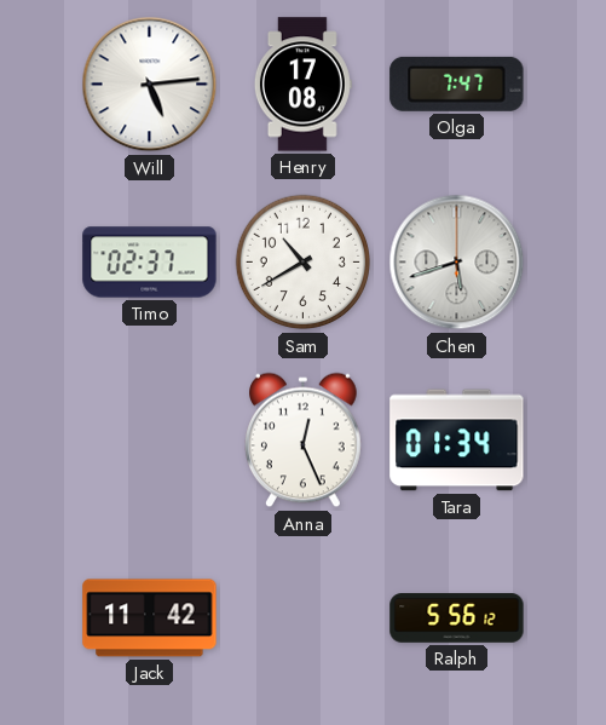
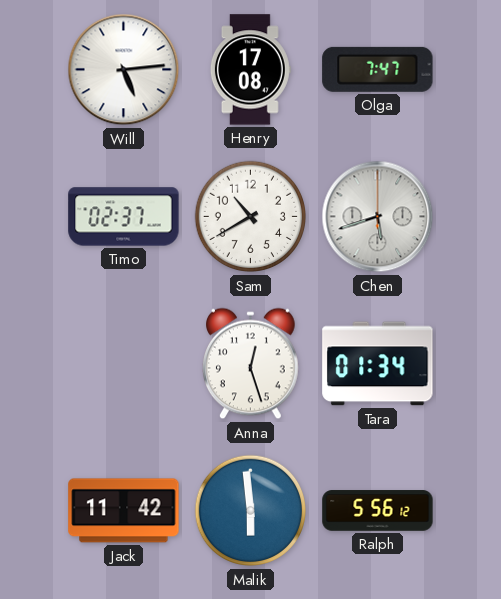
Anna: 12:26 -> 12:27 (251, 364)
Malik: none -> 5:59 (251, 511)
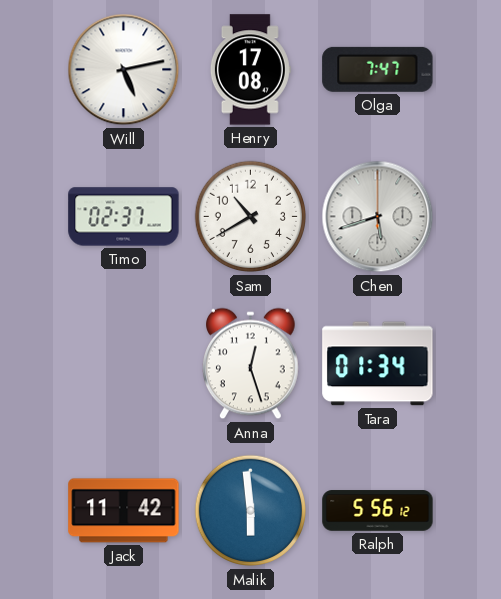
Will: 5:14 -> 5:13 (124, 70)
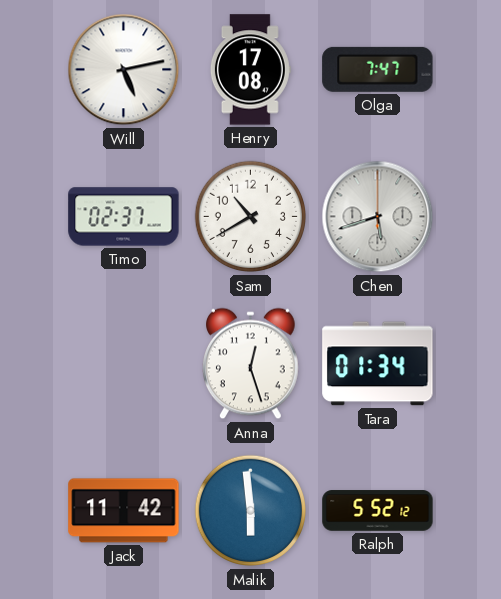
Ralph: 5:56 -> 5:52 (378, 511)
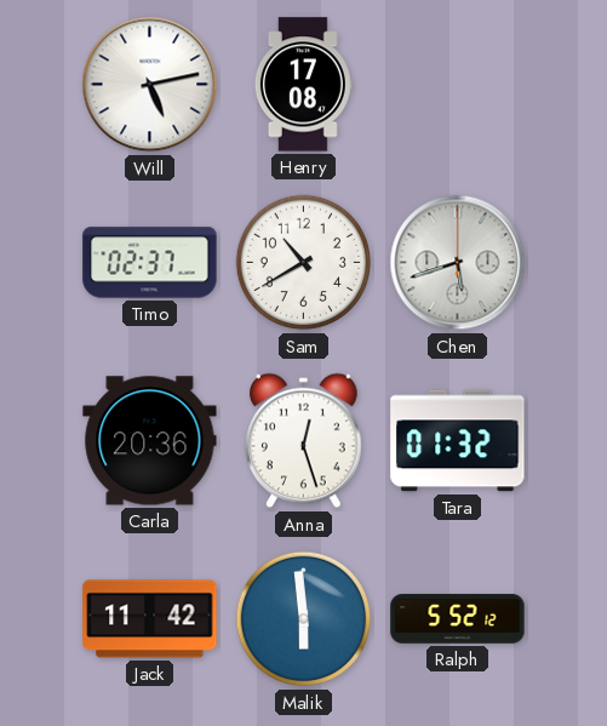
Olga: 7:47 -> none (378, 69)
Carla: none -> 20:36 (150, 441)
Tara: 01:34 -> 01:32 (458, 441)
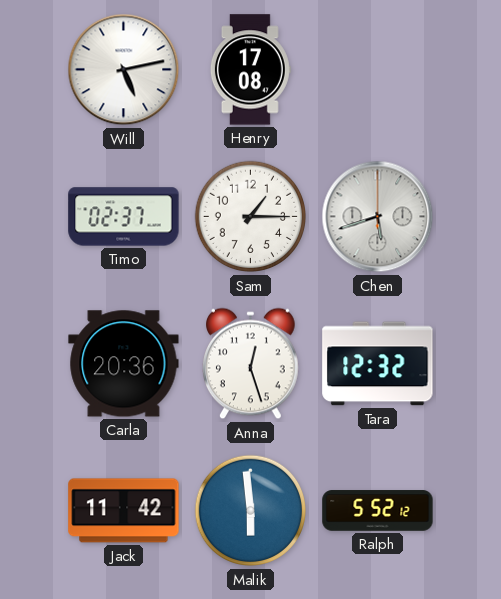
Sam: 10:40 -> 1:15 (251, 217)
Tara: 01:32 -> 12:32 (378, 364)
